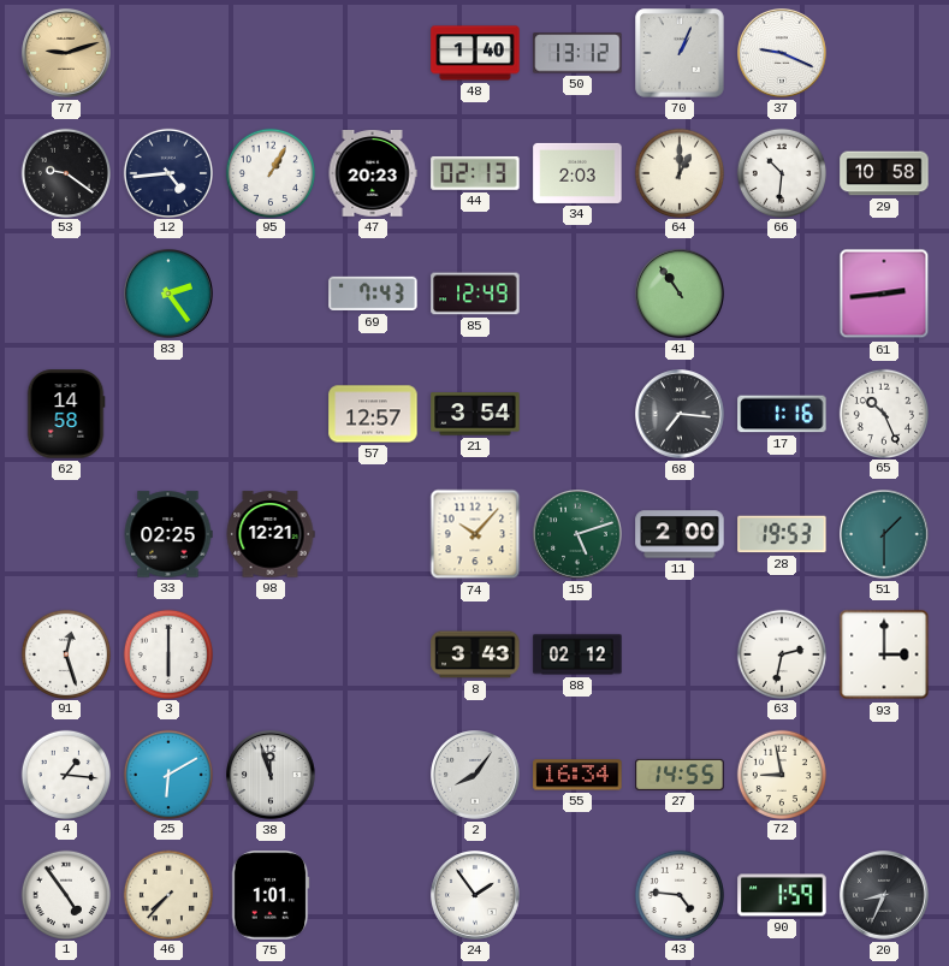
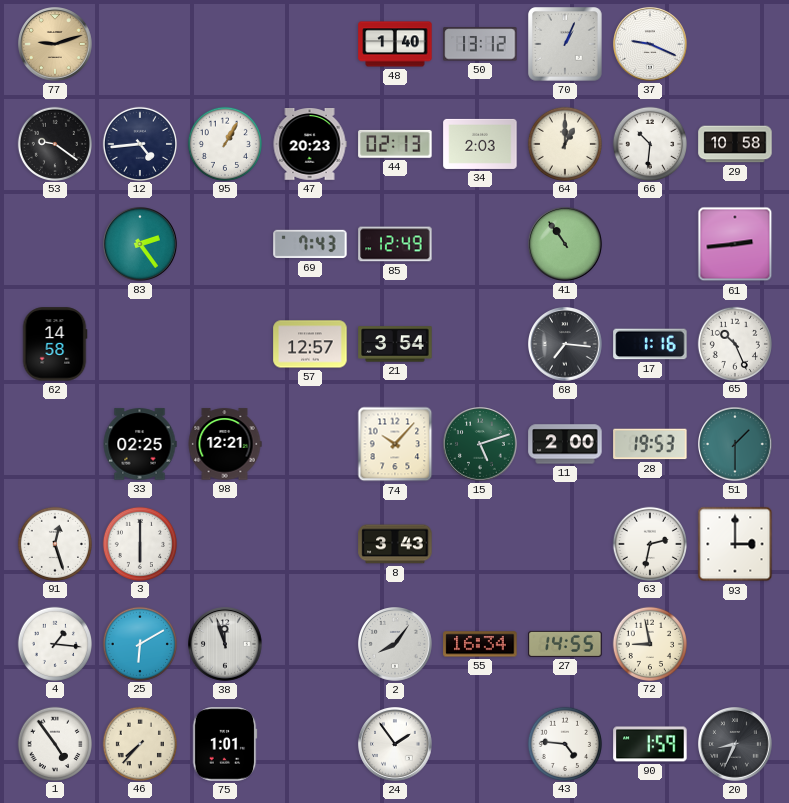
88: 02:12 -> none (577, 654)
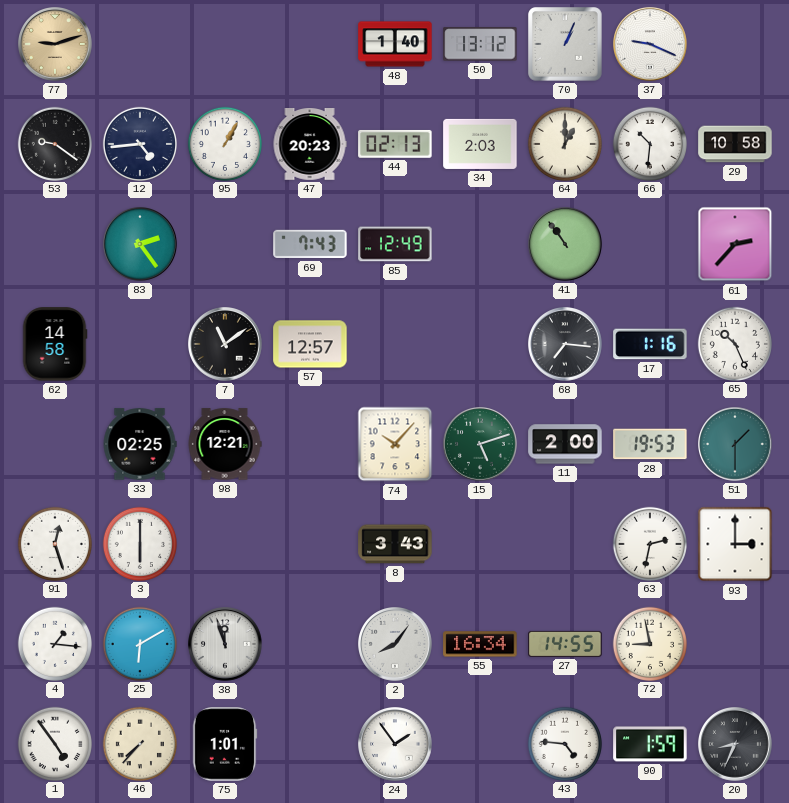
61: 2:44 -> 2:37 (735, 244)
7: none -> 11:09 (225, 344)
21: 3:54 -> none (395, 344)
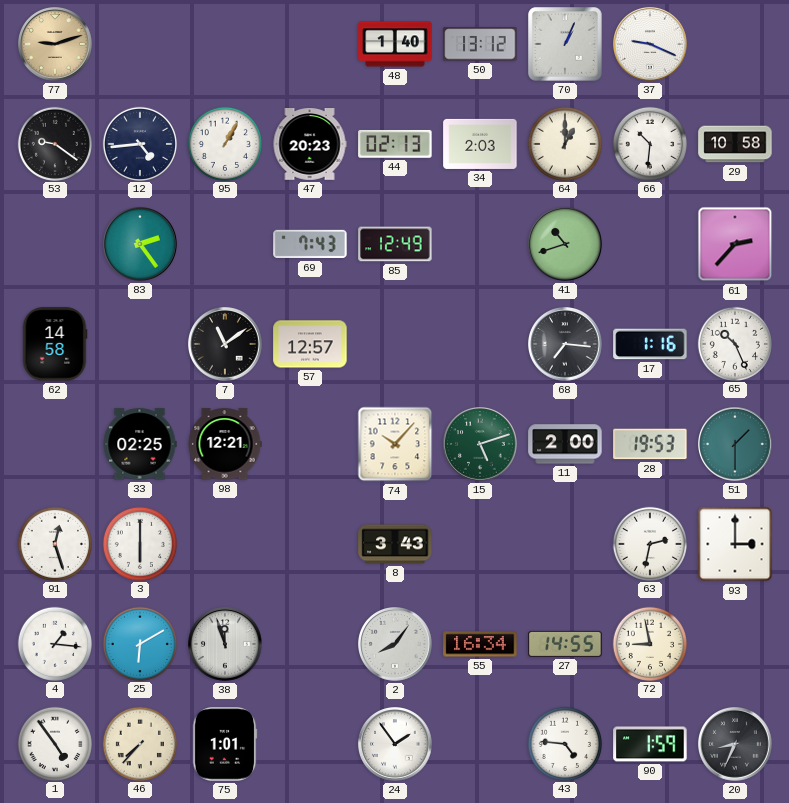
41: 10:54 -> 10:42 (565, 244)
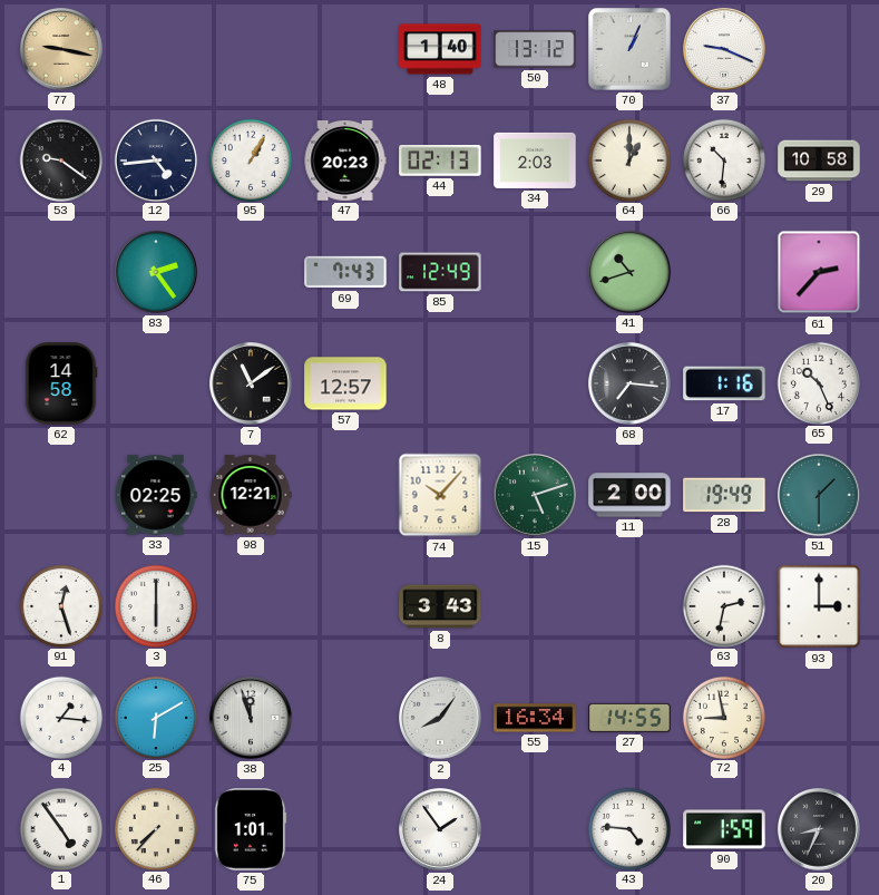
77: 9:12 -> 9:17 (61, 49)
28: 19:53 -> 19:49 (724, 495)
